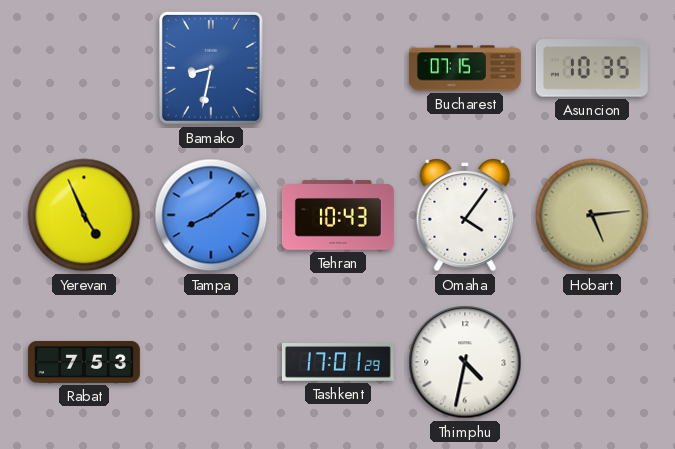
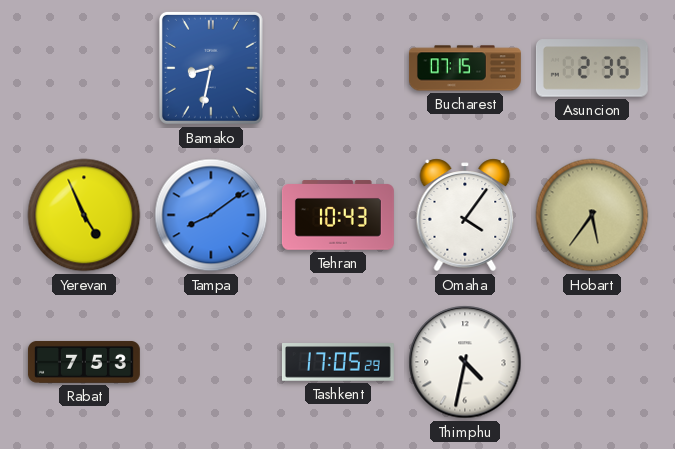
Asuncion: 10:35 -> 2:35 (592, 68)
Hobart: 5:14 -> 5:36 (592, 215)
Tashkent: 17:01 -> 17:05 (338, 362)
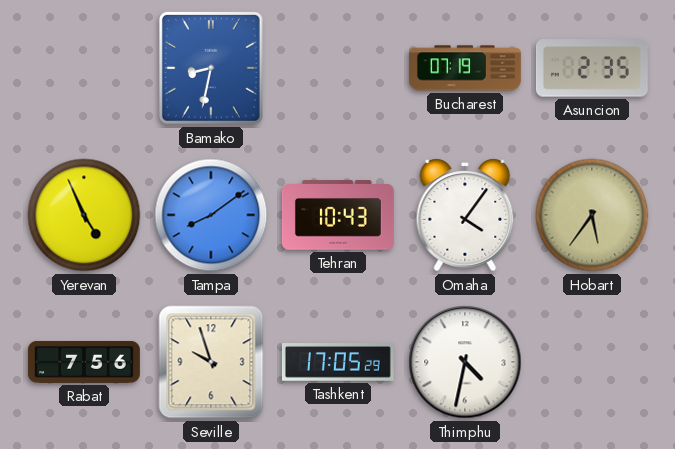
Bucharest: 07:15 -> 07:19 (465, 68)
Rabat: 7:53 -> 7:56 (84, 362)
Seville: none -> 9:57 (211, 362)
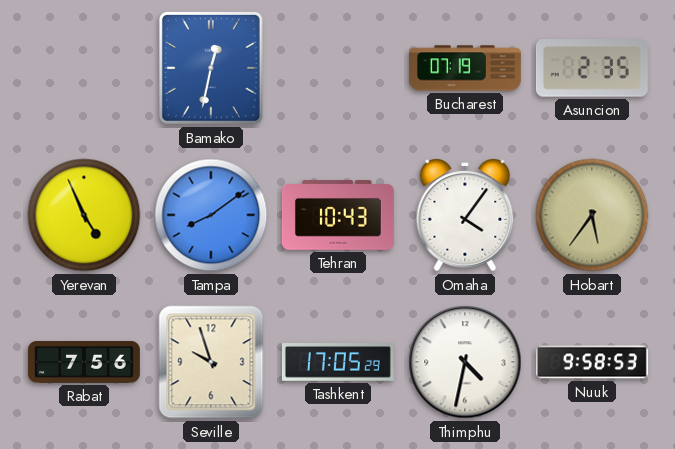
Bamako: 8:32 -> 12:32 (211, 68)
Nuuk: none -> 9:58 (592, 362)
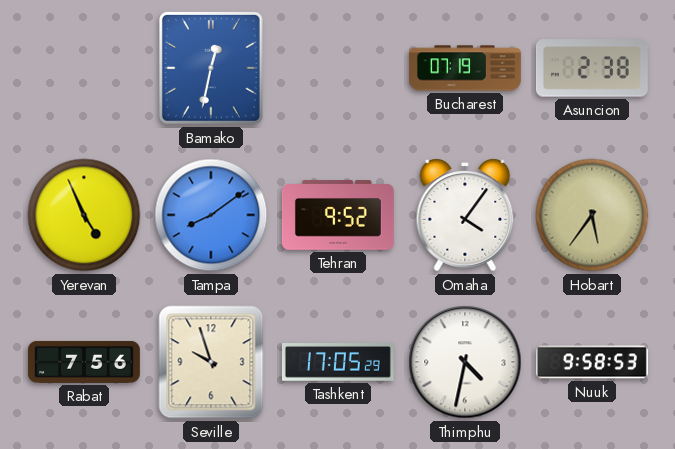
Asuncion: 2:35 -> 2:38 (592, 68)
Tehran: 10:43 -> 9:52 (338, 215)
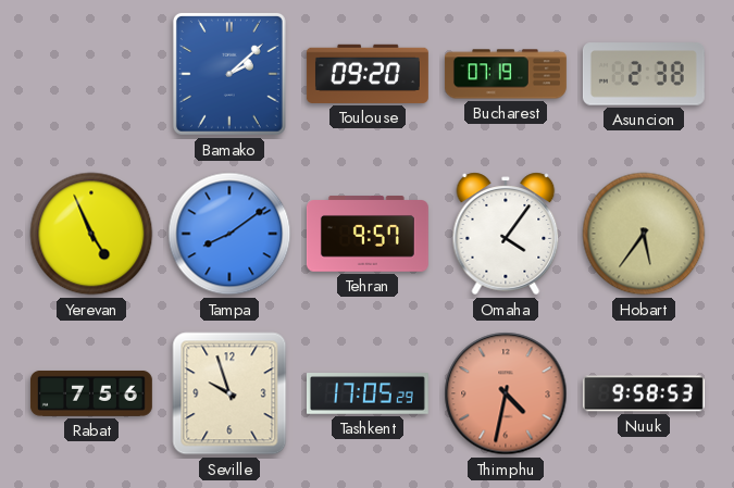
Bamako: 12:32 -> 2:08 (229, 74)
Toulouse: none -> 09:20 (368, 74)
Tehran: 9:52 -> 9:57 (368, 234)
Thimphu dial: white -> salmon (506, 393)
